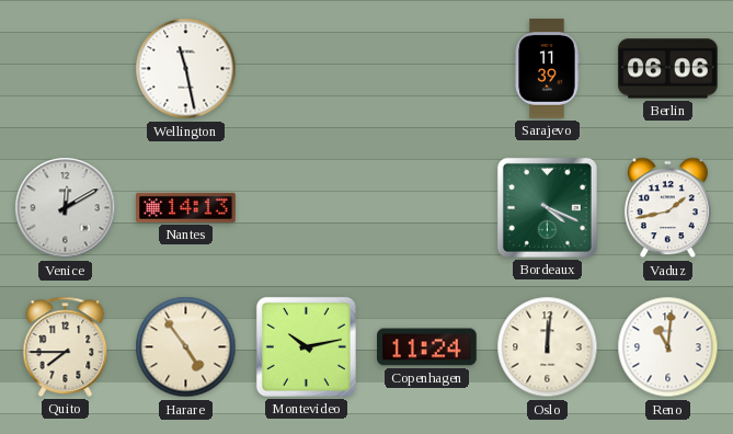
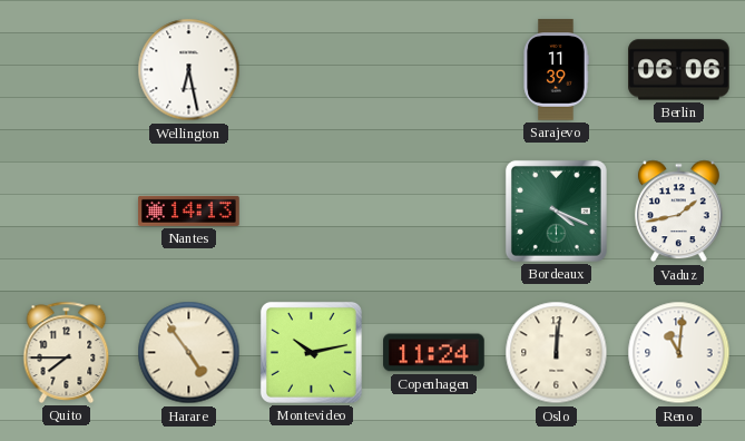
Wellington: 11:28 -> 6:28 (189, 70)
Venice: 12:10 -> none (66, 208)
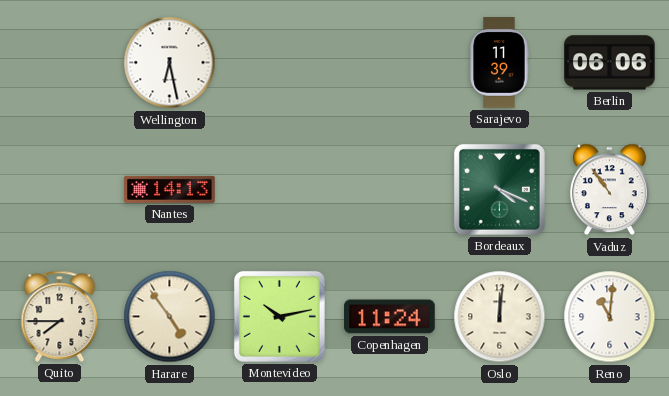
Vaduz: 1:43 -> 10:54 (609, 190)
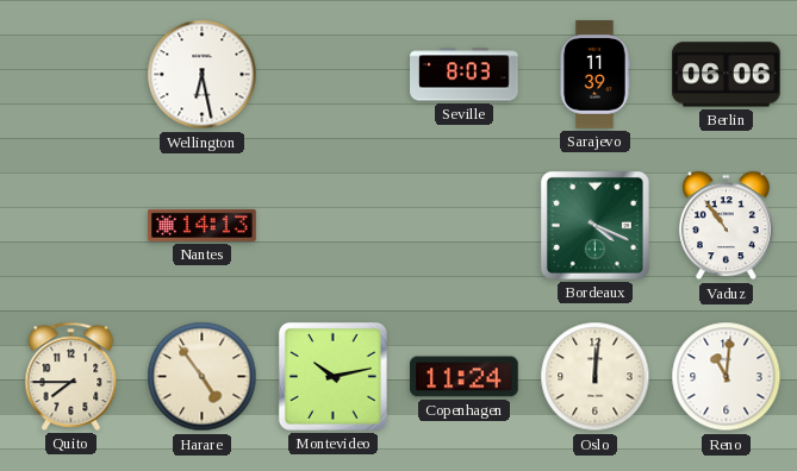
Seville: none -> 8:03 (465, 75)
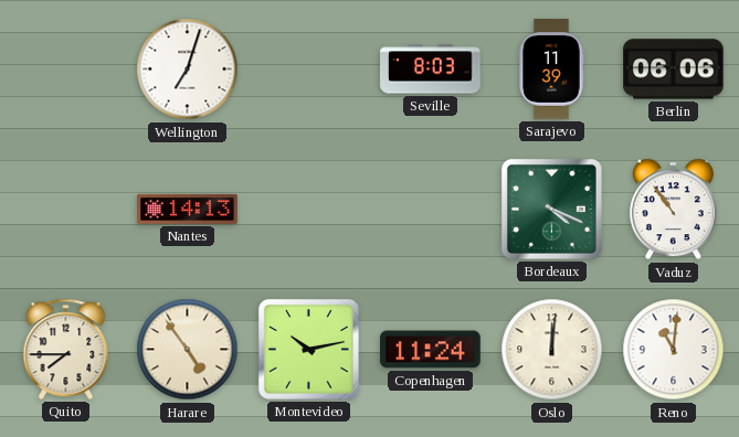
Wellington: 6:28 -> 7:03 (188, 70)
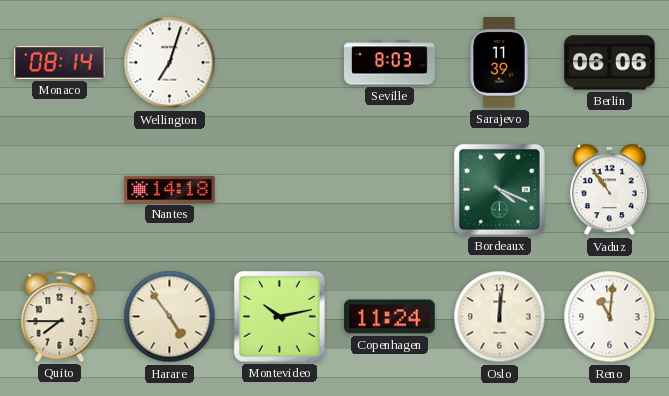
Monaco: none -> 08:14 (60, 62)
Nantes: 14:13 -> 14:18 (170, 189)
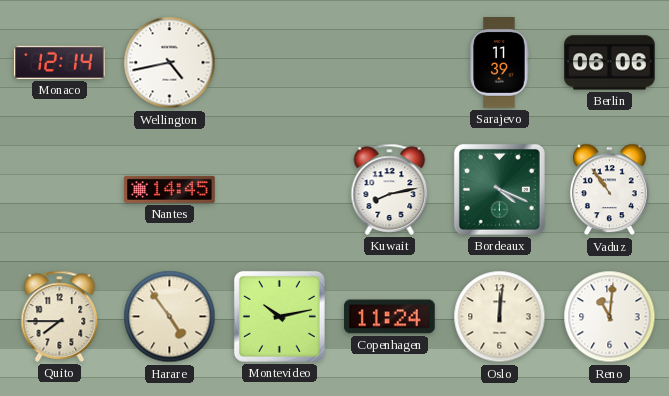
Monaco: 08:14 -> 12:14 (60, 62)
Wellington: 7:03 -> 4:43 (170, 63)
Seville: 8:03 -> none (390, 63)
Nantes: 14:18 -> 14:45 (170, 189)
Kuwait: none -> 8:13 (390, 189)
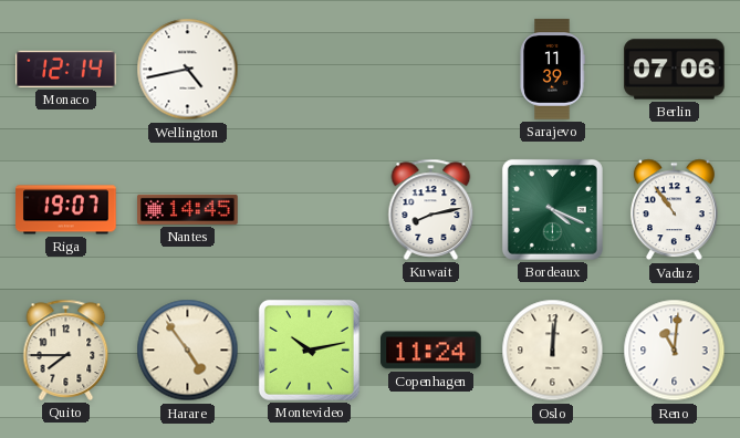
Berlin: 06:06 -> 07:06 (675, 70)
Riga: none -> 19:07 (66, 210)
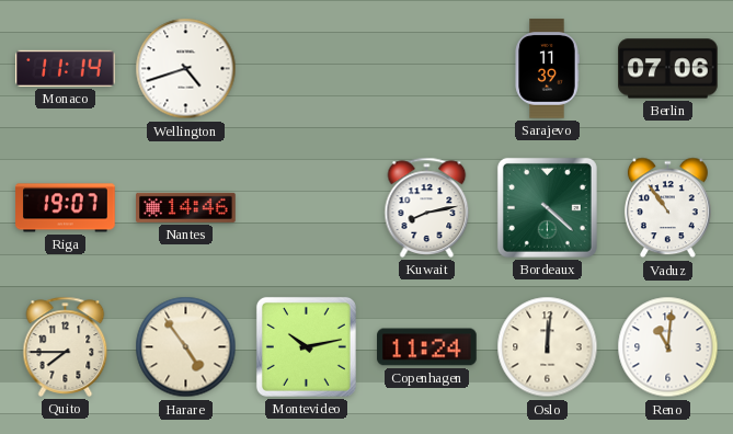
Monaco: 12:14 -> 11:14 (66, 68)
Wellington: 4:43 -> 4:42 (186, 69)
Nantes: 14:45 -> 14:46 (186, 207)
Bordeaux: 4:19 -> 4:22 (547, 207)
